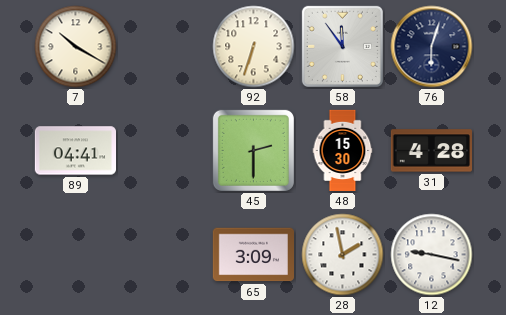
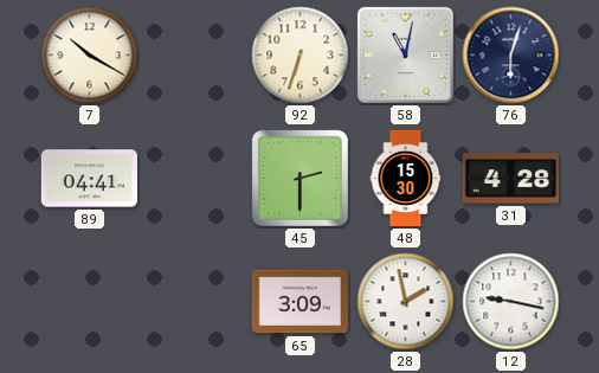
58: 11:54 -> 11:02 (405, 54)
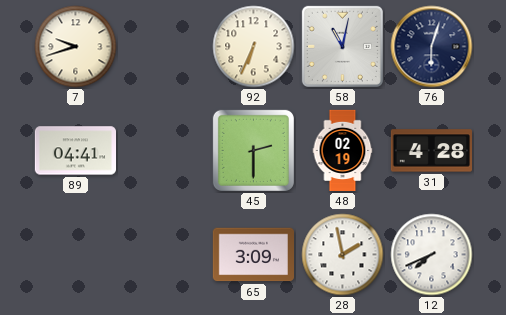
7: 10:20 -> 9:42 (76, 47)
92: 6:33 -> 6:34 (254, 47)
48: 15:30 -> 02:19 (343, 151)
12: 9:17 -> 7:41 (432, 255)
